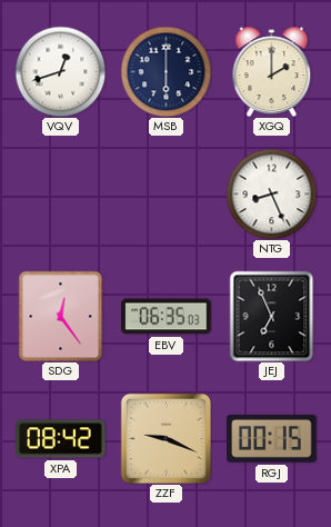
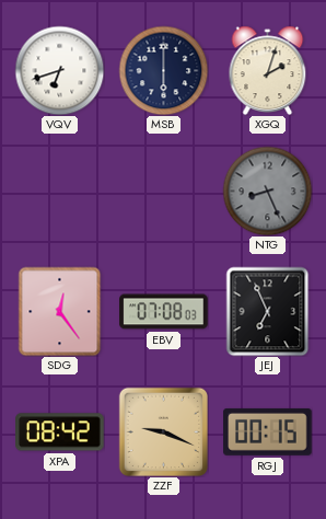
VQV: 12:42 -> 6:42 (59, 70)
XGQ: 2:00 -> 2:03 (268, 70)
NTG dial: white -> grey (267, 191)
EBV: 06:35 -> 07:08 (164, 312)
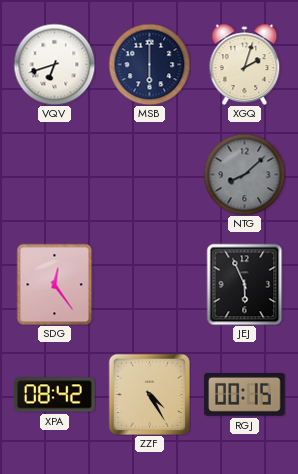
NTG: 8:26 -> 8:08 (244, 174)
EBV: 07:08 -> none (164, 312)
JEJ: 6:56 -> 5:56 (245, 284)
ZZF: 9:19 -> 4:25 (149, 394)
